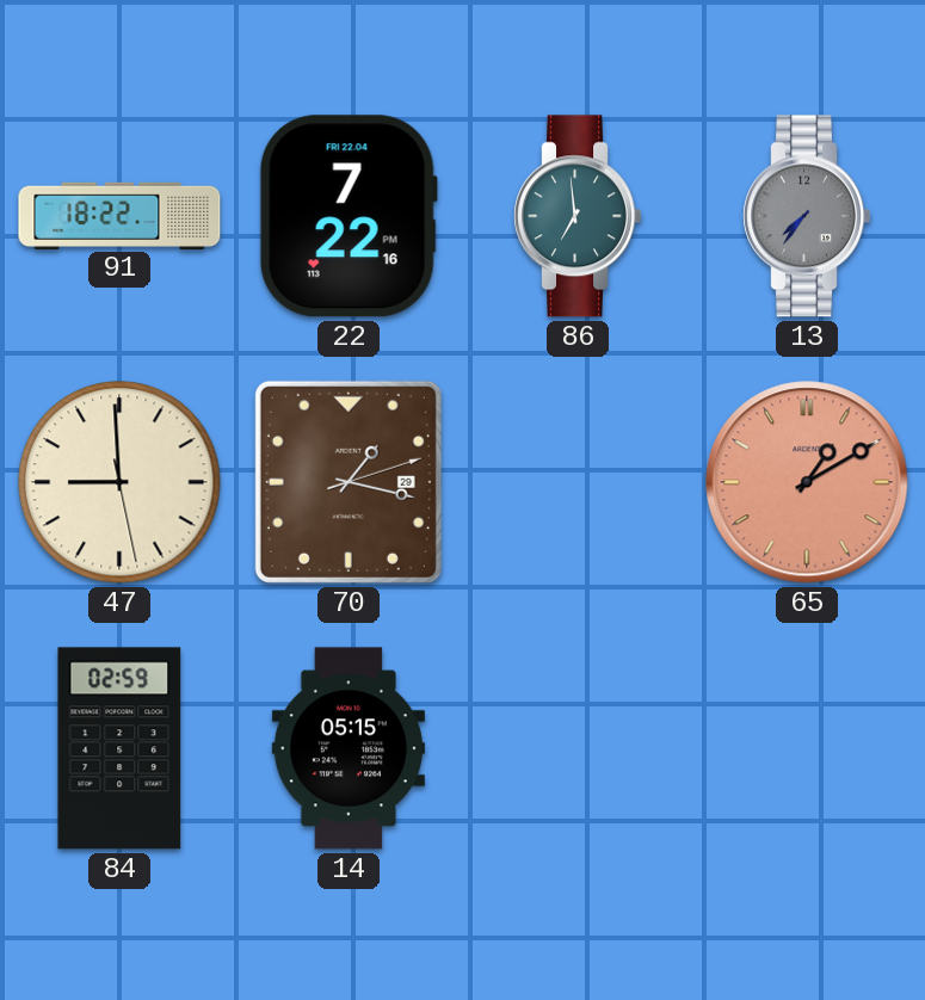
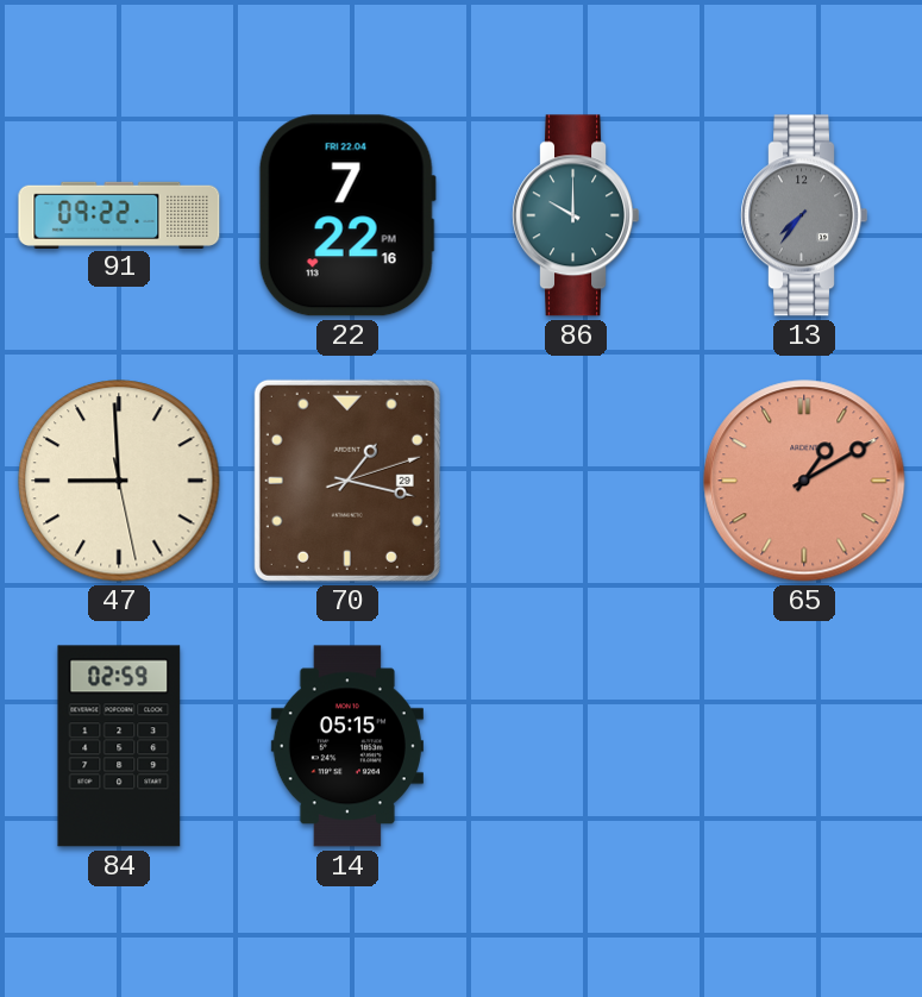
91: 18:22 -> 09:22 (119, 214)
86: 6:59 -> 10:00 (575, 215)
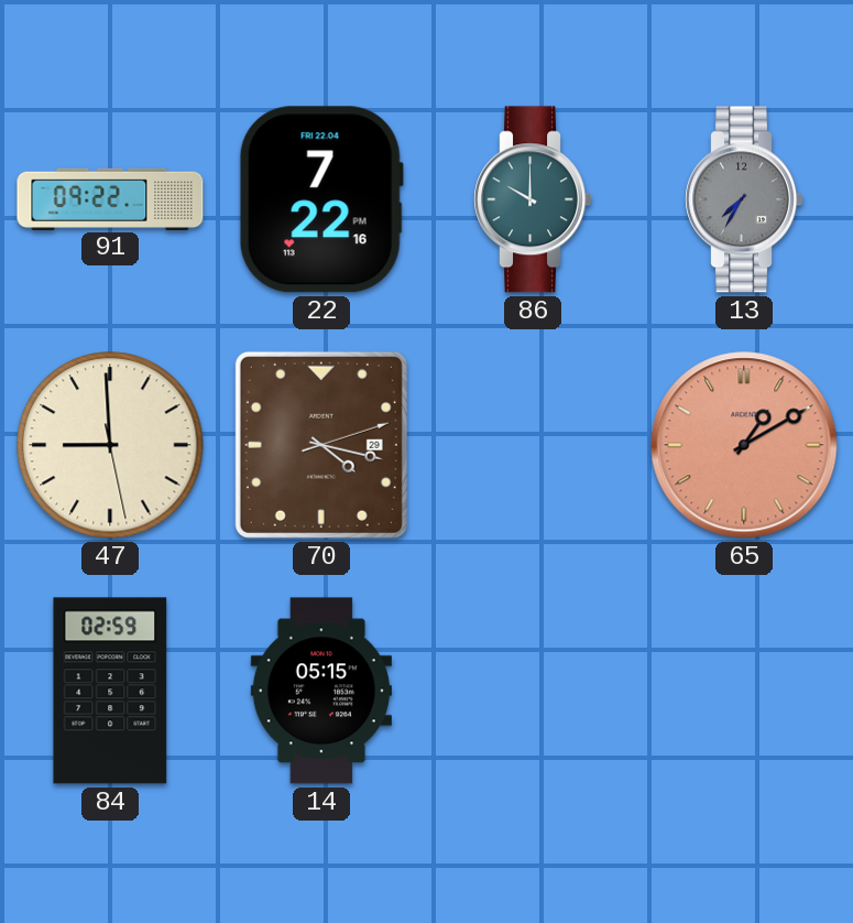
13: 7:36 -> 7:35 (743, 199)
70: 1:17 -> 4:17 (321, 445)
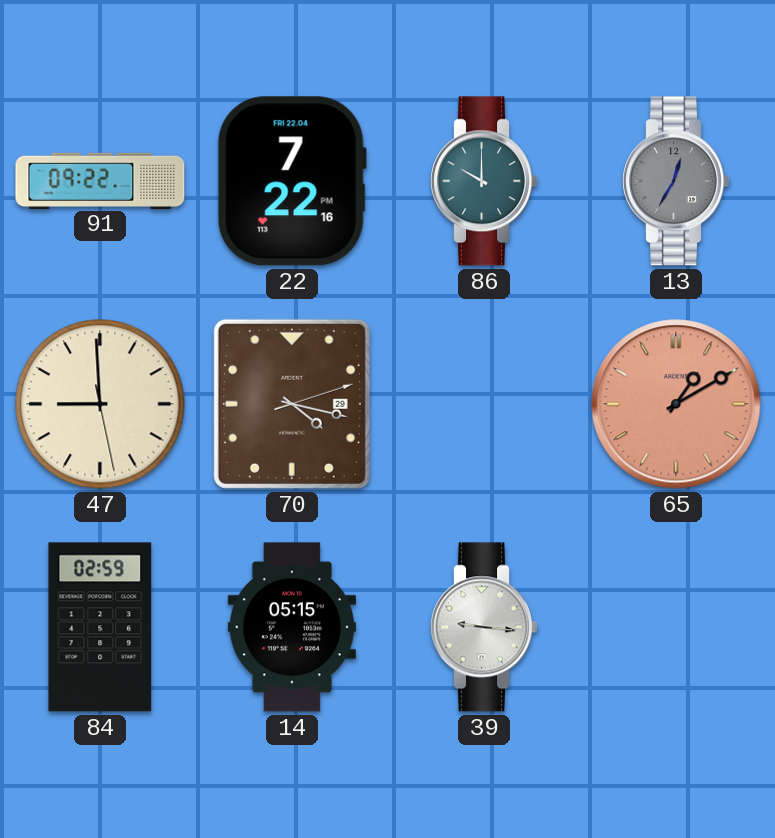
13: 7:35 -> 12:35 (675, 181)
39: none -> 9:16 (483, 627)
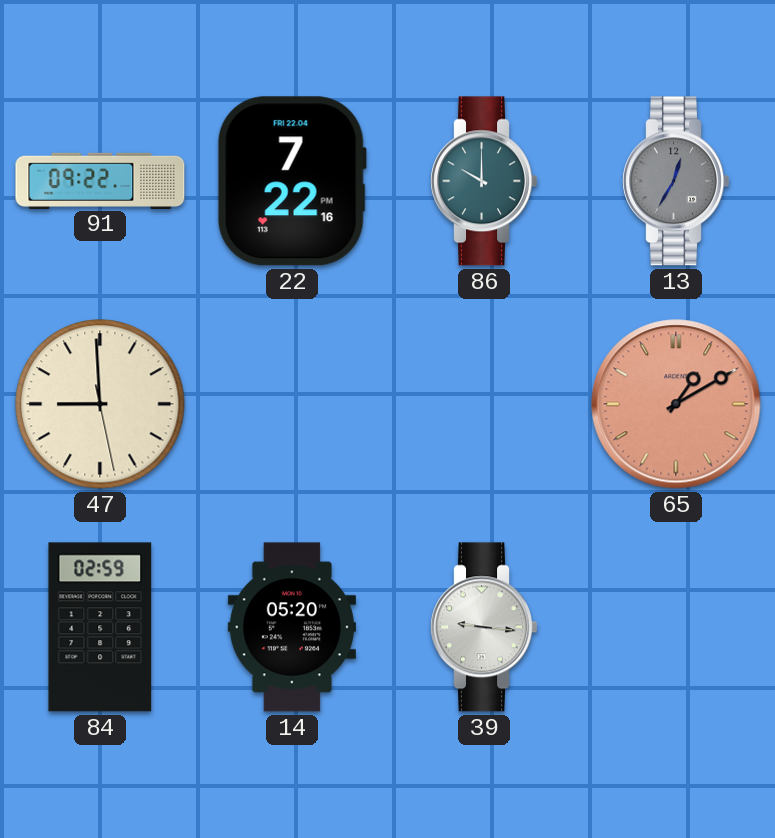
70: 4:17 -> none (292, 404)
14: 05:15 -> 05:20 (292, 627)
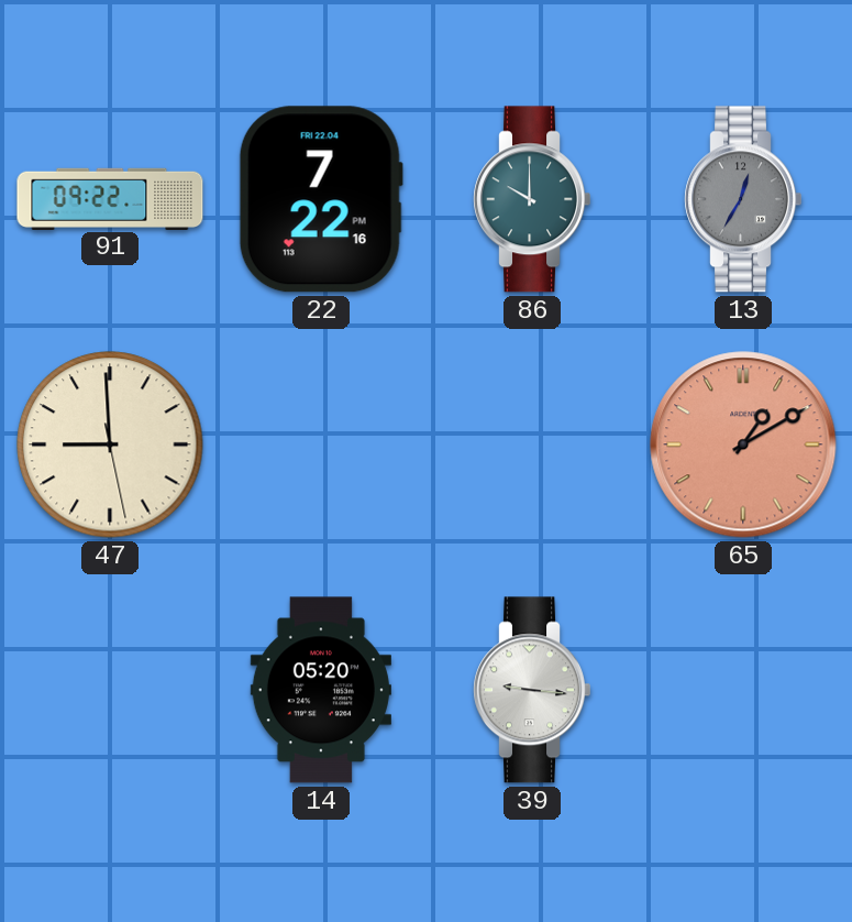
84: 02:59 -> none (100, 627)
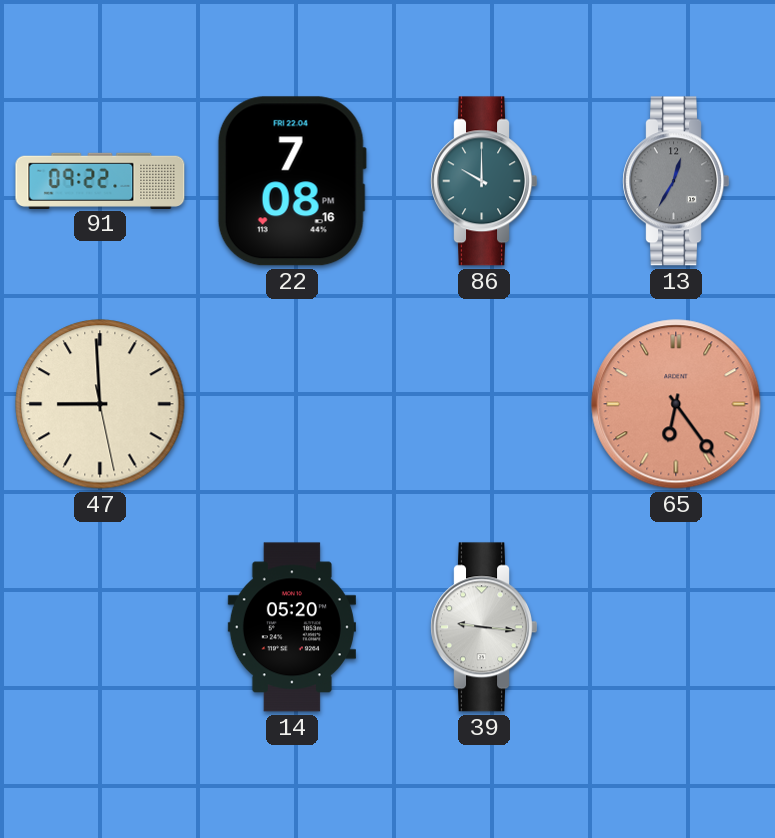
22: 7:22 -> 7:08 (292, 181)
65: 1:10 -> 6:24 (676, 404)
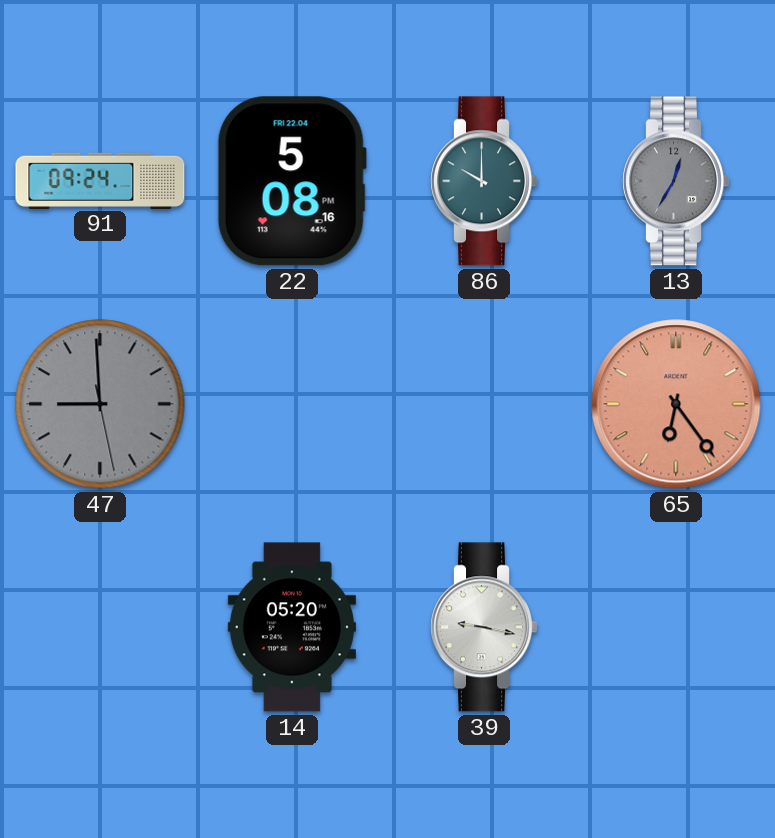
91: 09:22 -> 09:24 (100, 180)
22: 7:08 -> 5:08 (292, 181)
47 dial: cream -> grey (100, 404)
39: 9:16 -> 9:17 (483, 627)
